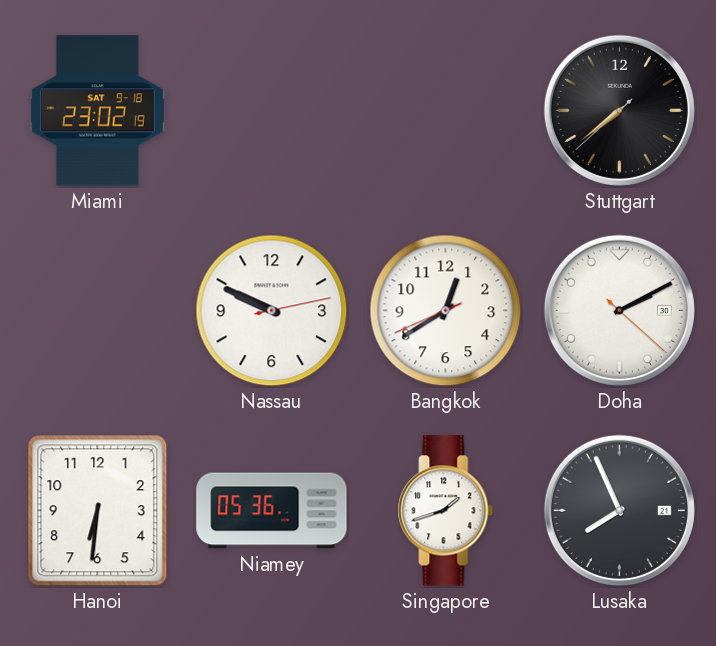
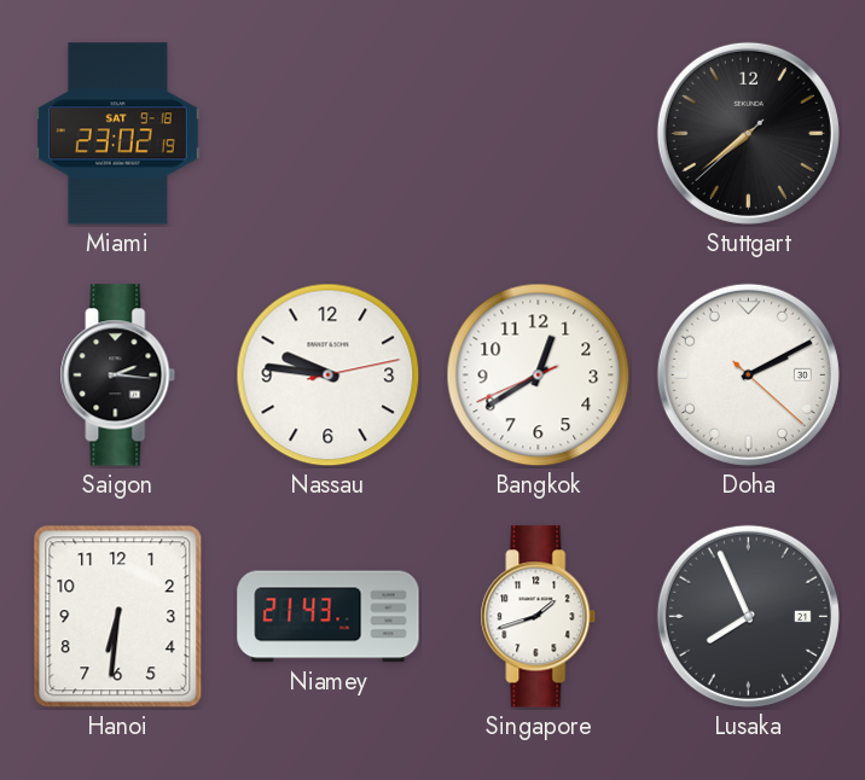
Saigon: none -> 2:16 (118, 376)
Nassau: 9:49 -> 9:46 (329, 376)
Niamey: 05:36 -> 21:43 (329, 617)
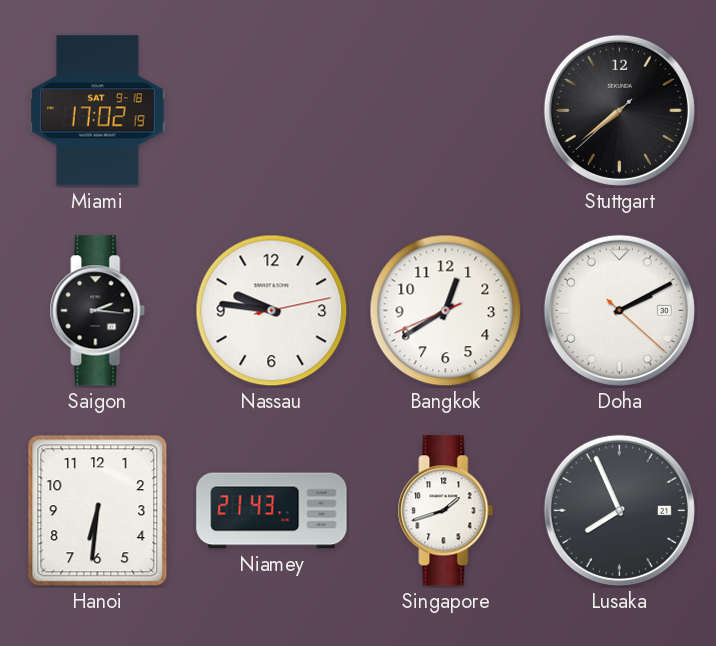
Miami: 23:02 -> 17:02 (98, 111)
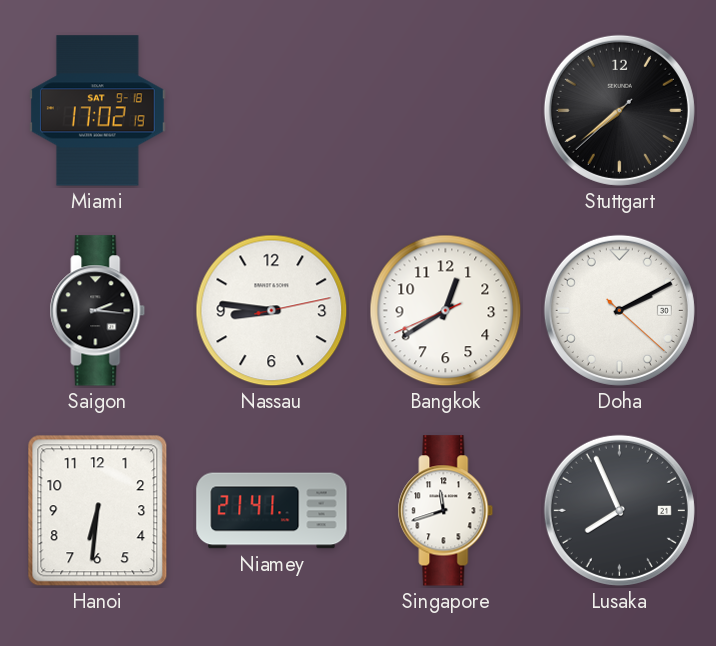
Nassau: 9:46 -> 8:46 (272, 311)
Niamey: 21:43 -> 21:41 (272, 511)
Singapore: 1:42 -> 11:42 (446, 511)
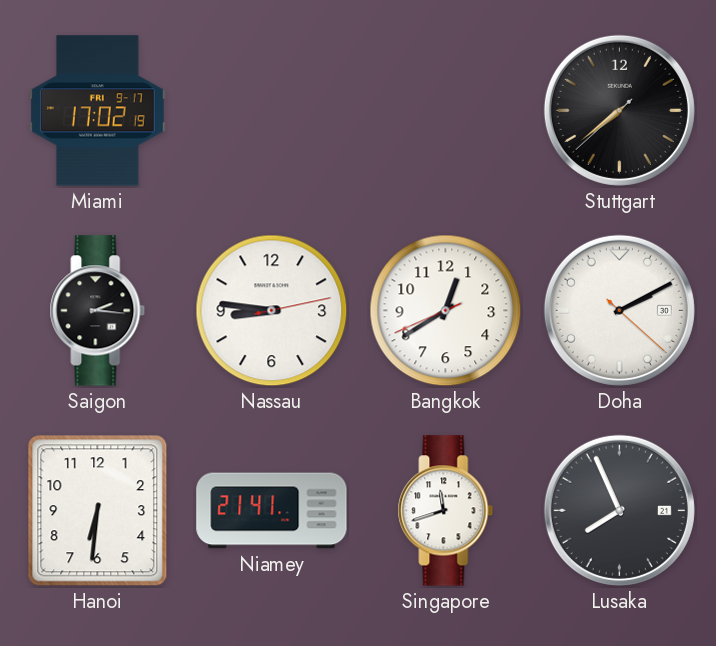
Miami date: SAT 9-18 -> FRI 9-17 (98, 111)
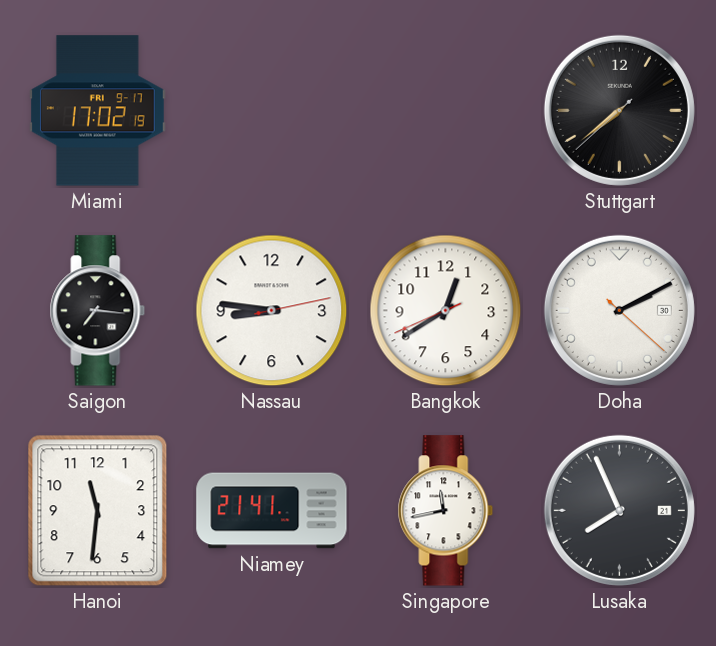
Saigon: 2:16 -> 7:16 (98, 311)
Hanoi: 6:31 -> 11:31 (98, 511)
Singapore: 11:42 -> 11:43 (446, 511)
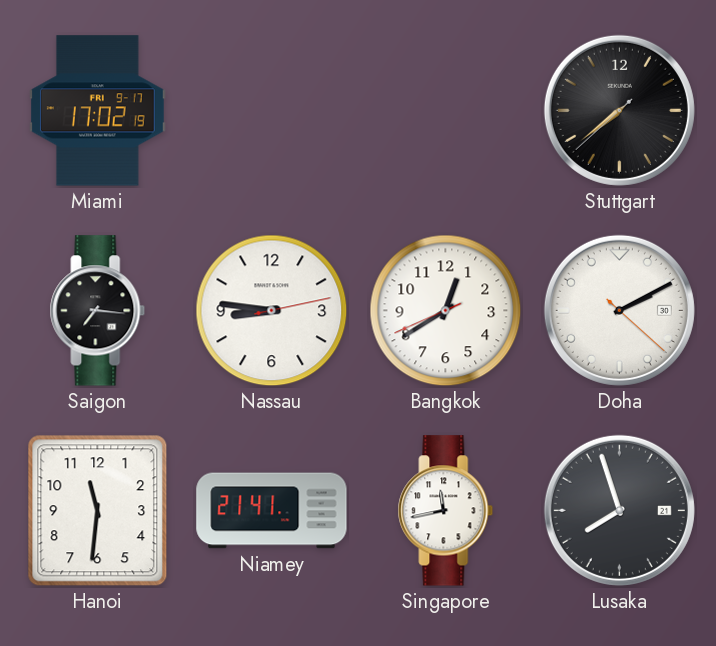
Lusaka: 7:56 -> 7:57 (619, 510)
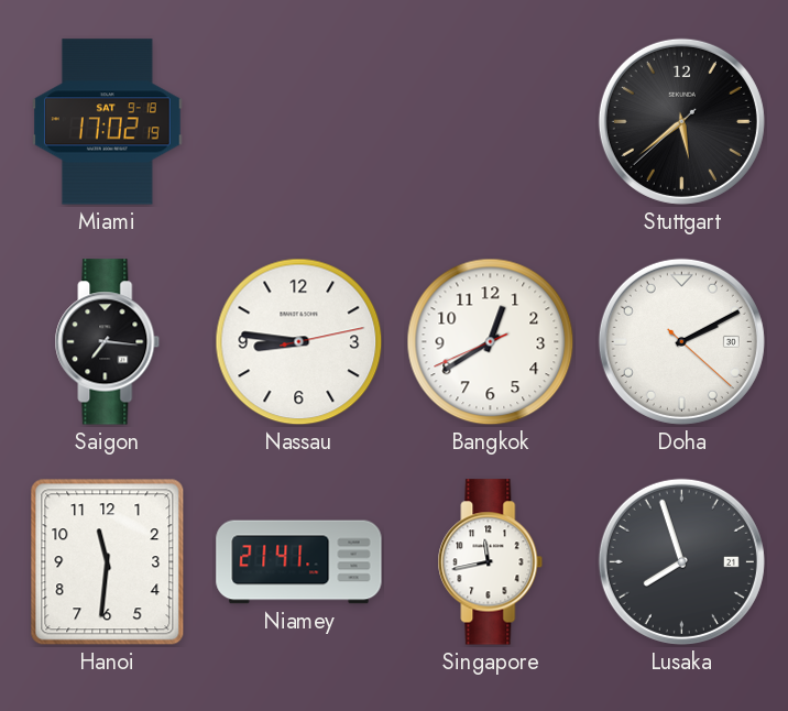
Miami date: FRI 9-17 -> SAT 9-18 (108, 122)
Stuttgart: 7:38 -> 5:38 (681, 121)
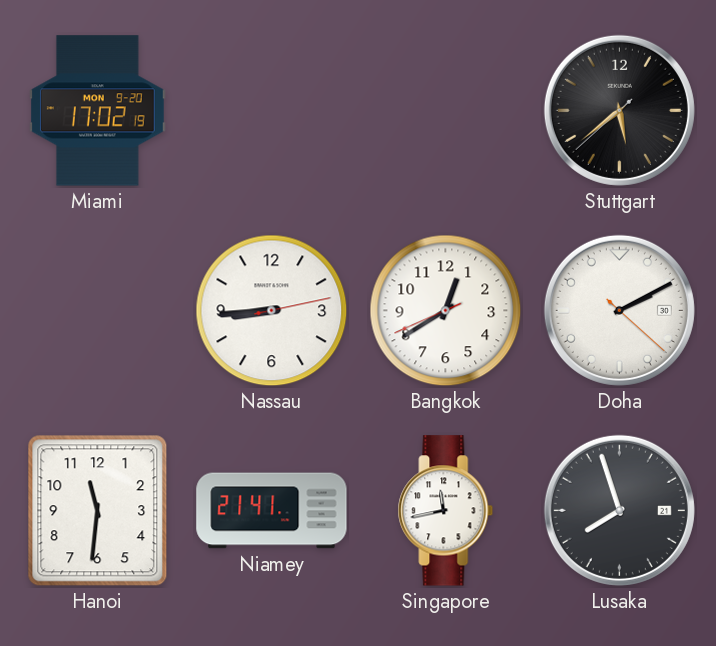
Miami date: SAT 9-18 -> MON 9-20 (98, 111)
Saigon: 7:16 -> none (108, 342)
Nassau: 8:46 -> 8:44 (272, 311)
